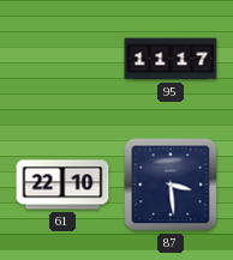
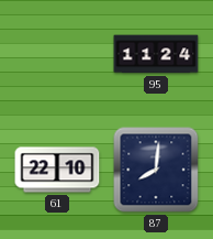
95: 11:17 -> 11:24 (156, 54)
87: 3:29 -> 8:01 (156, 170)
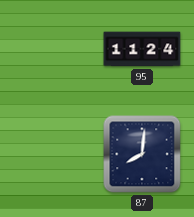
61: 22:10 -> none (57, 170)
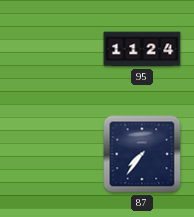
87: 8:01 -> 7:36 (142, 154)
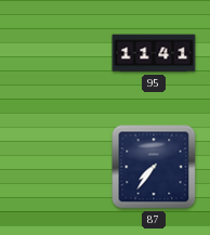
95: 11:24 -> 11:41 (154, 53)
